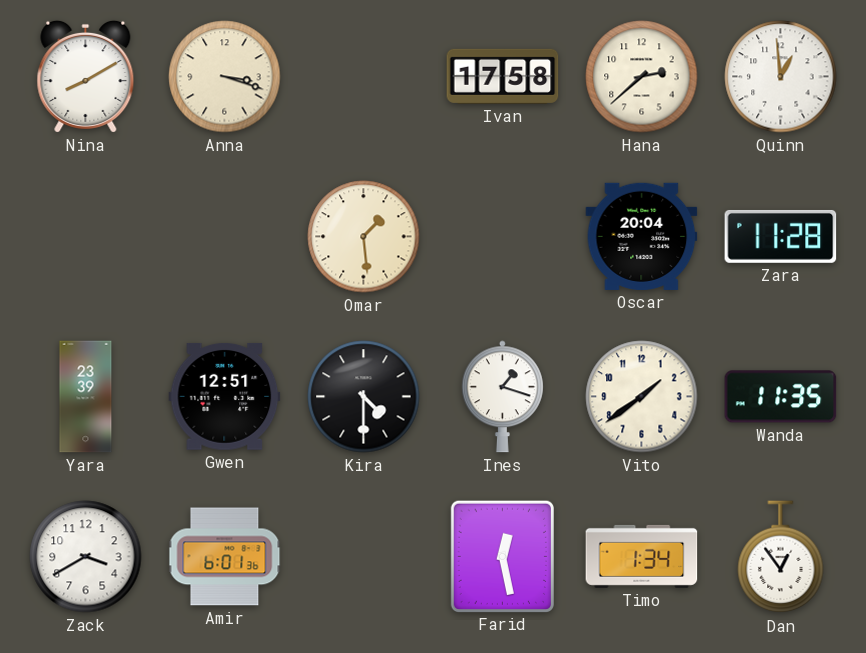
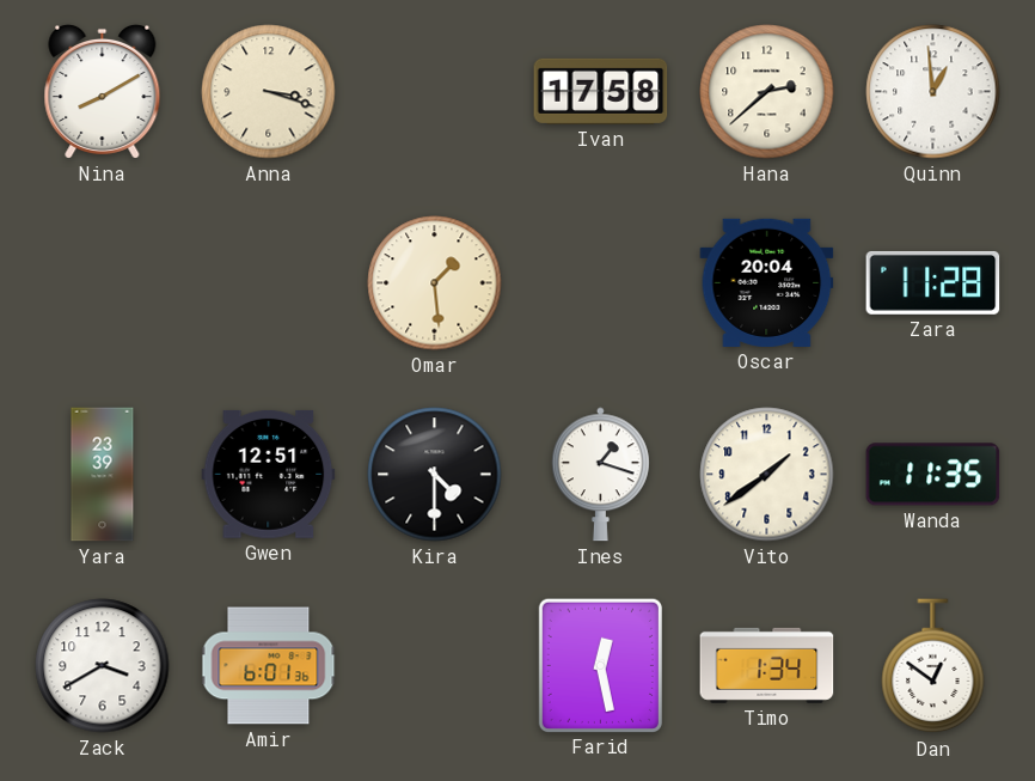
Dan: 12:54 -> 12:51 (933, 666)
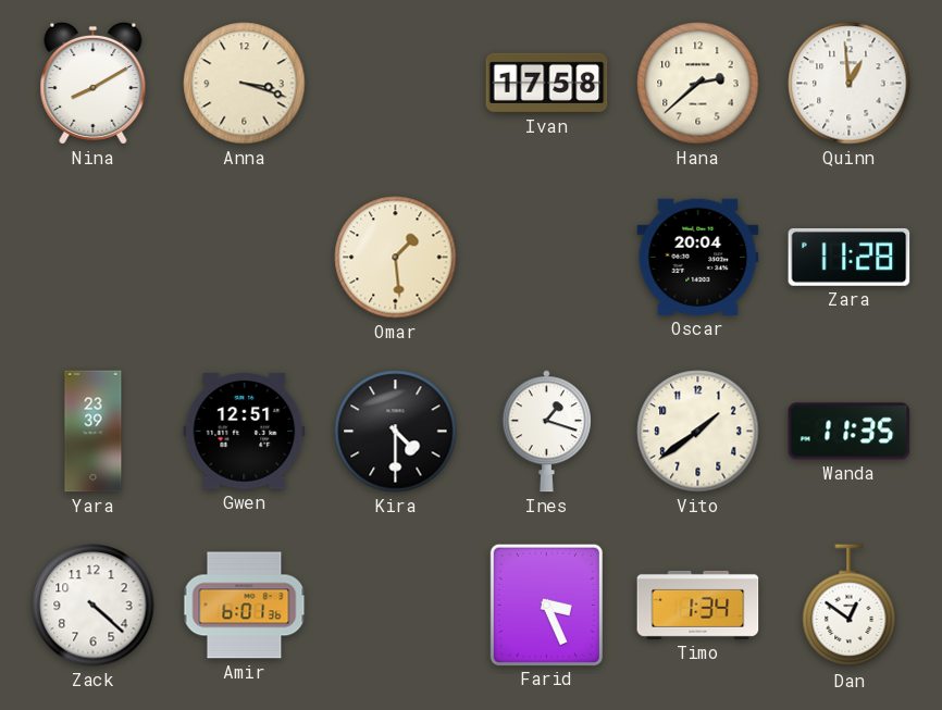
Zack: 3:40 -> 4:22 (94, 606)
Farid: 12:28 -> 3:26 (546, 605)
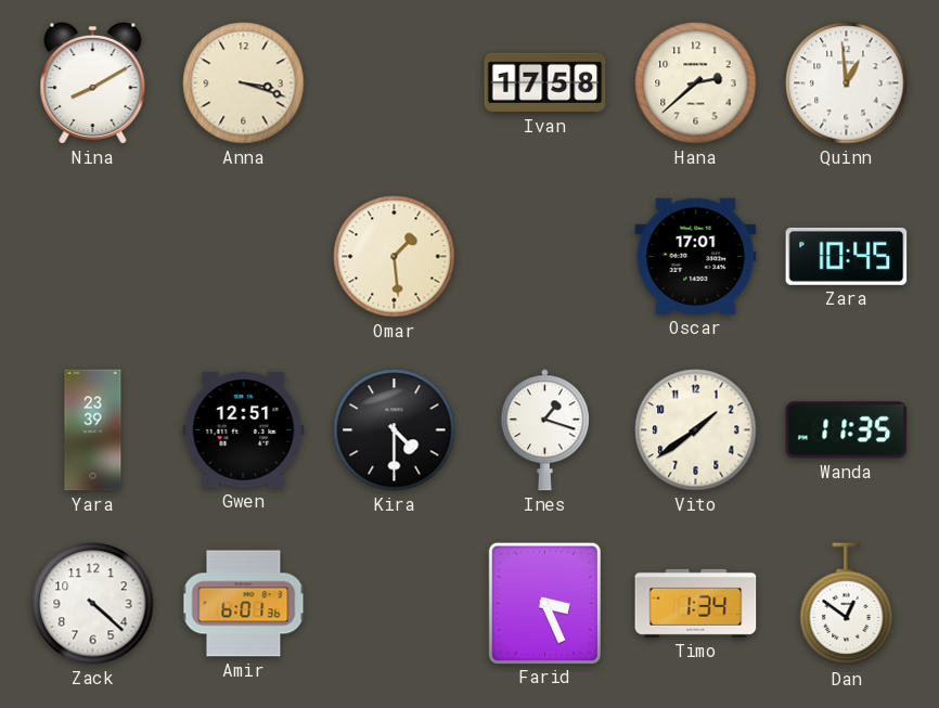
Oscar: 20:04 -> 17:01 (696, 256)
Zara: 11:28 -> 10:45 (847, 256)
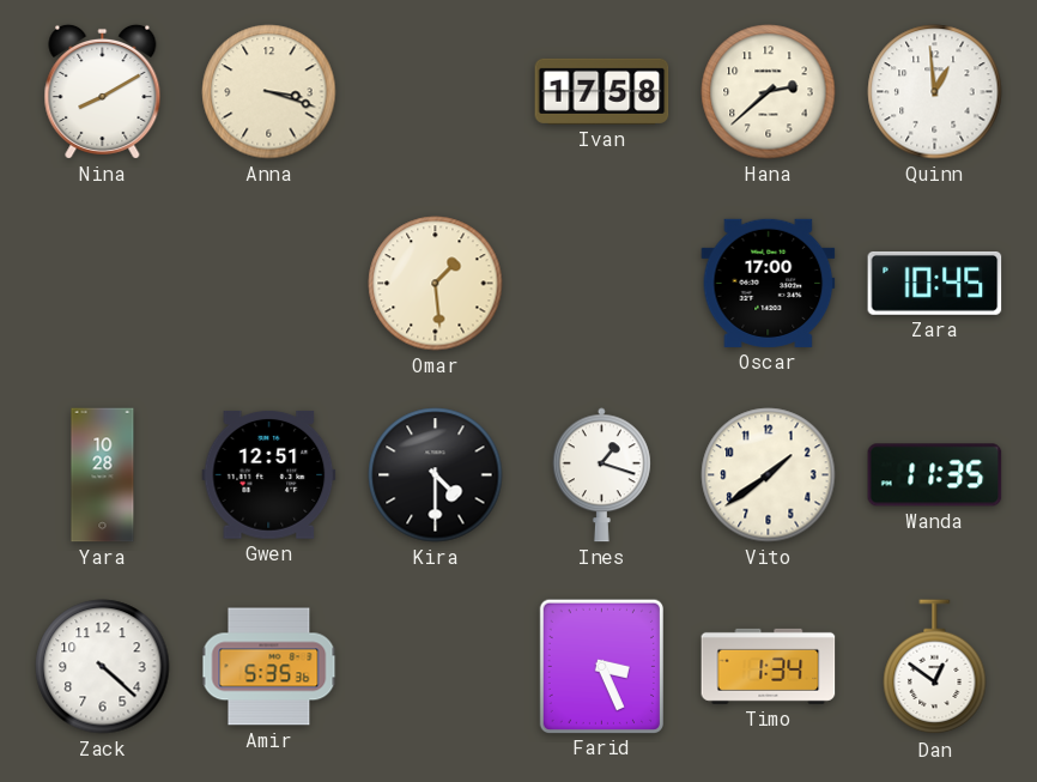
Oscar: 17:01 -> 17:00 (769, 283)
Yara: 23:39 -> 10:28 (103, 475)
Amir: 6:01 -> 5:35 (269, 667)
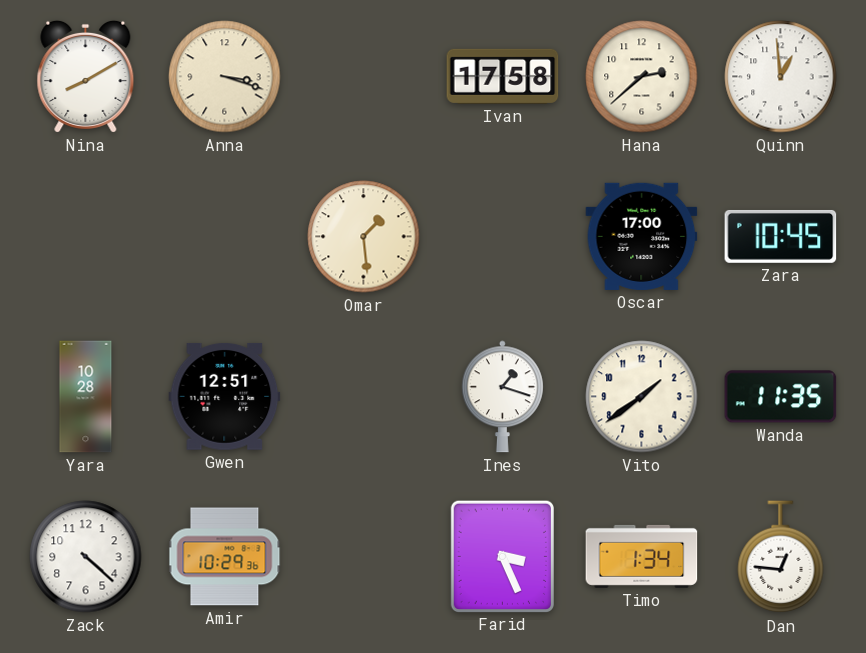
Kira: 4:30 -> none (436, 475)
Amir: 5:35 -> 10:29 (225, 557)
Dan: 12:51 -> 12:46 (781, 557)
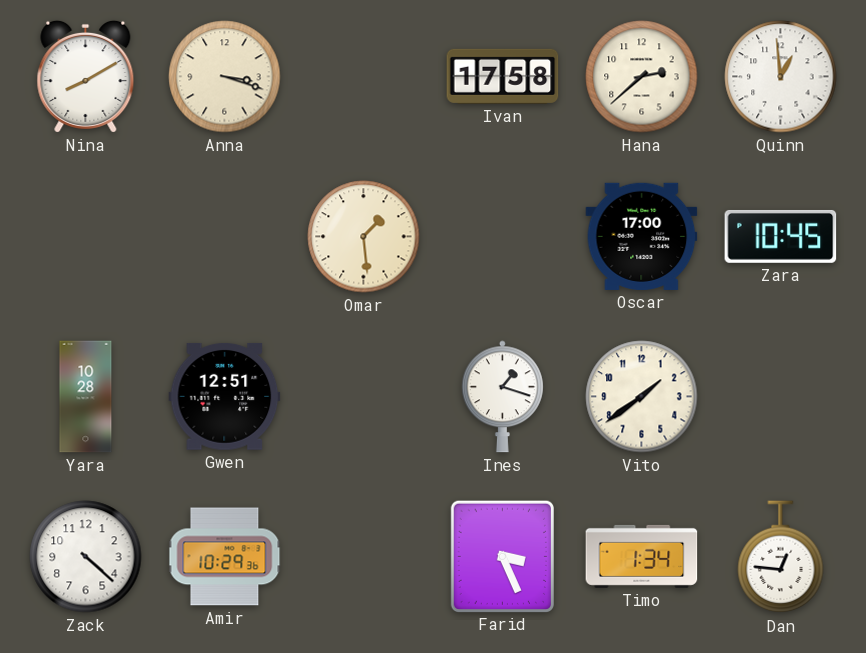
Wanda: 11:35 -> none (781, 397)
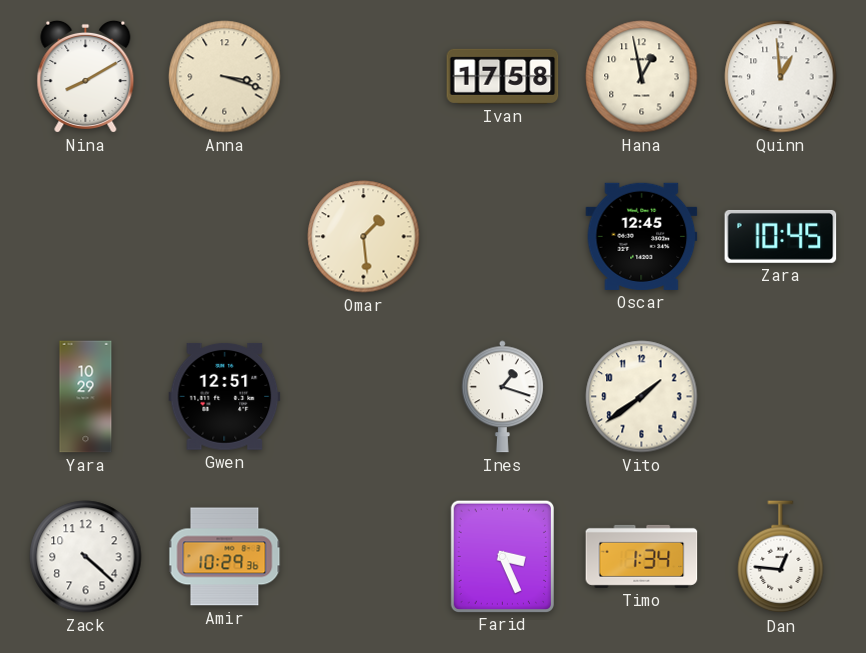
Hana: 2:38 -> 12:58 (642, 77)
Oscar: 17:00 -> 12:45 (642, 236)
Yara: 10:28 -> 10:29 (86, 397)
